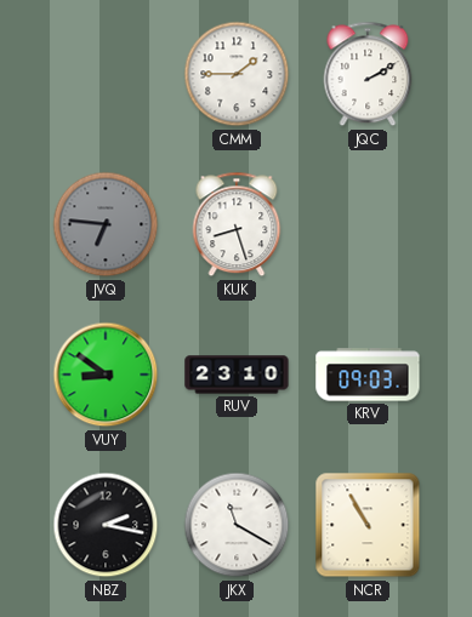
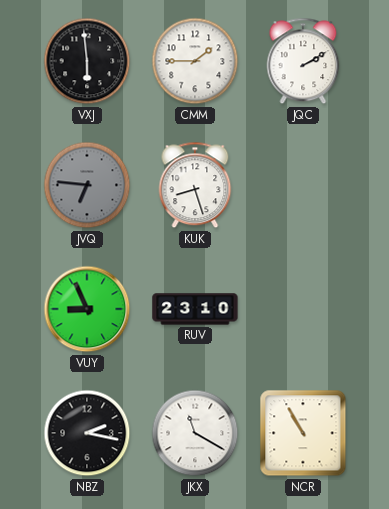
VXJ: none -> 5:59 (87, 61)
VUY: 8:51 -> 8:56 (87, 309)
KRV: 09:03 -> none (368, 375)
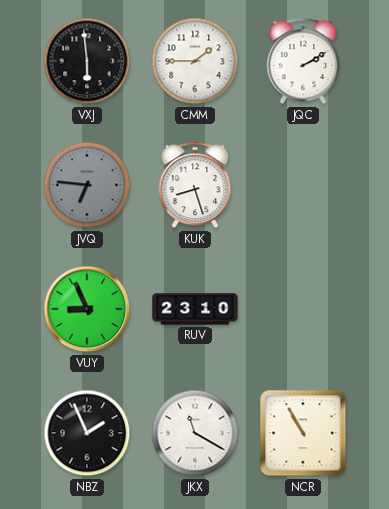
NBZ: 2:17 -> 1:56 (87, 433)
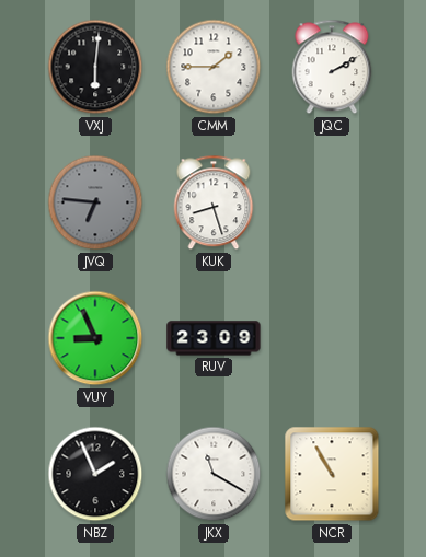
VXJ: 5:59 -> 6:01 (95, 67)
RUV: 23:10 -> 23:09 (214, 338)
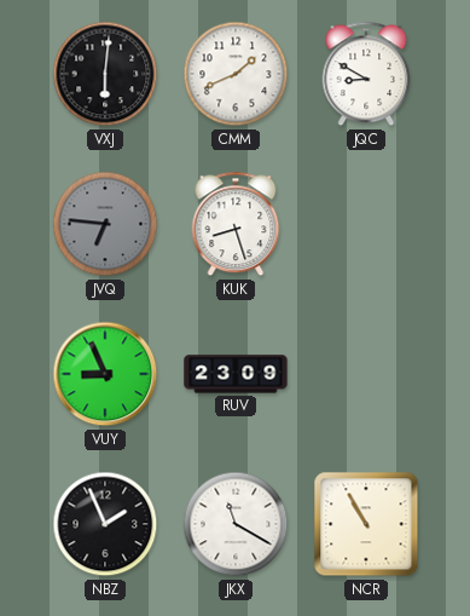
CMM: 1:45 -> 1:41 (236, 74)
JQC: 2:10 -> 8:50 (366, 74)
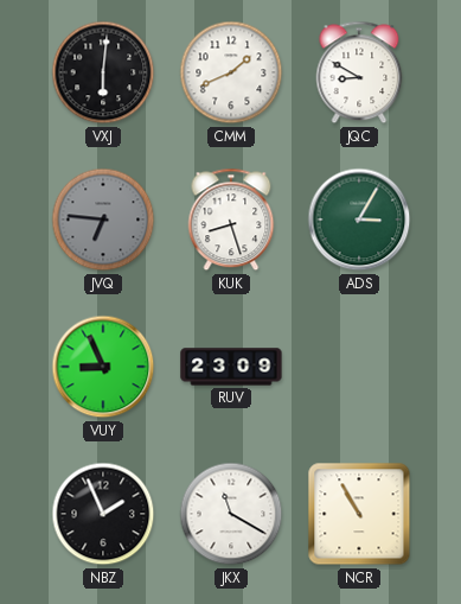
ADS: none -> 3:05 (359, 220)
